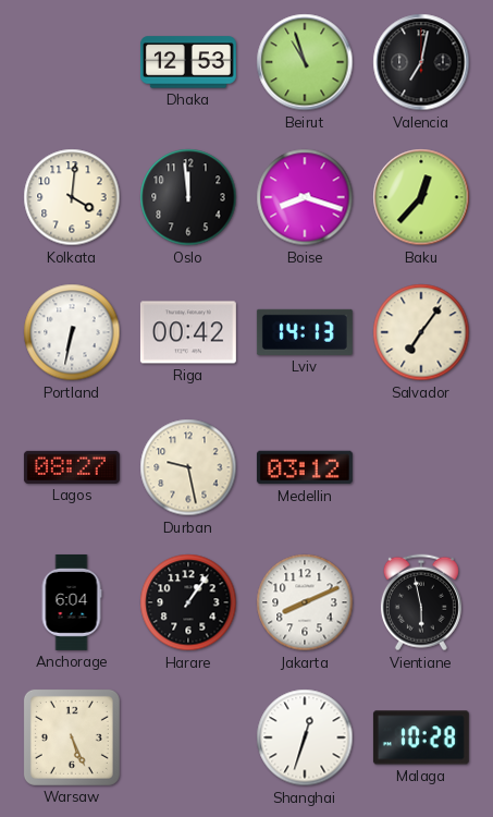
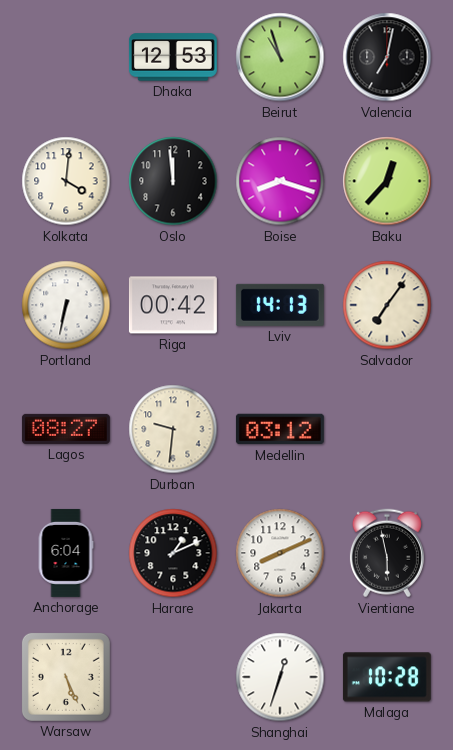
Durban: 9:28 -> 9:31 (173, 429)
Harare: 1:06 -> 1:11 (173, 553)
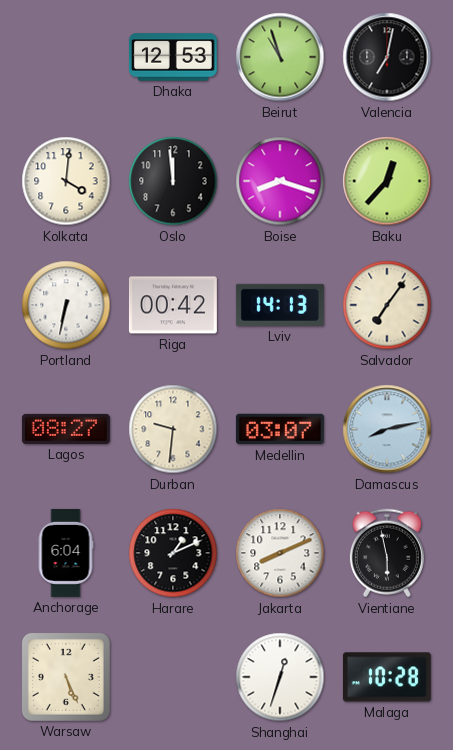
Medellin: 03:12 -> 03:07 (280, 429)
Damascus: none -> 8:13 (387, 429)
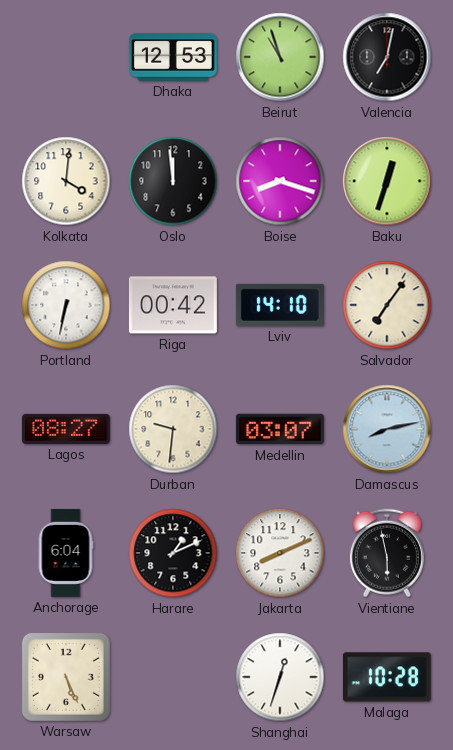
Baku: 12:37 -> 12:33 (387, 181)
Lviv: 14:13 -> 14:10 (280, 305)
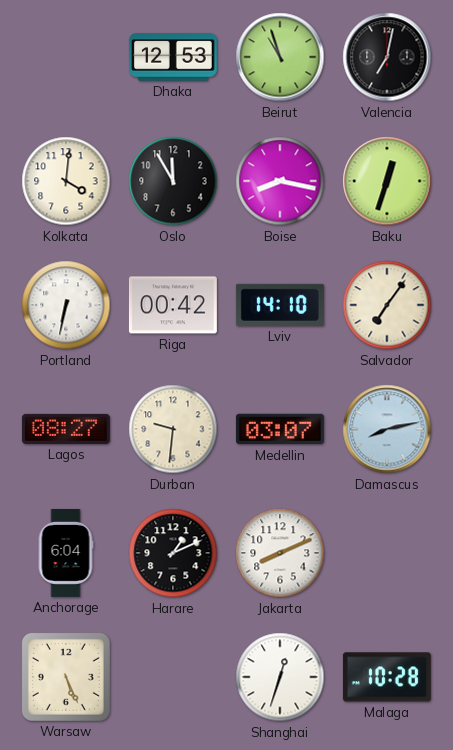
Oslo: 11:59 -> 11:55 (173, 181)
Boise: 8:18 -> 8:17 (280, 181)
Vientiane: 5:58 -> none (387, 553)
